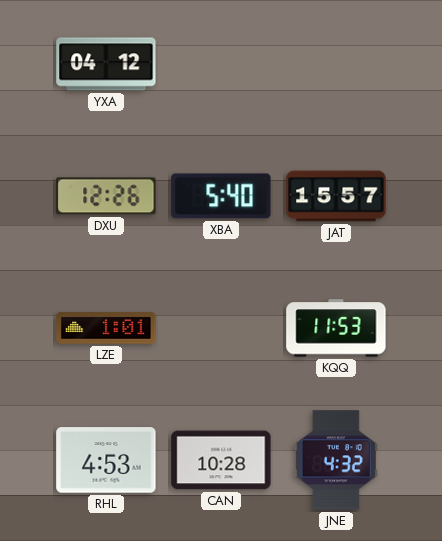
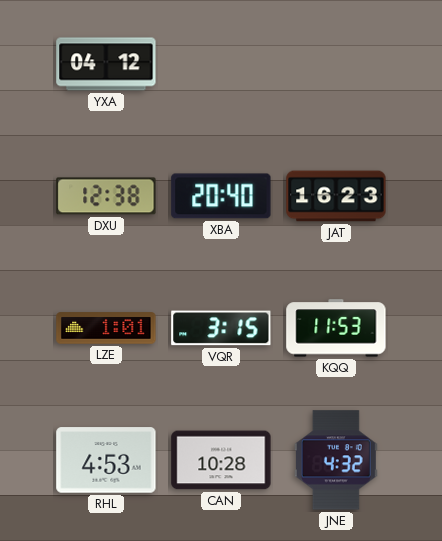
DXU: 12:26 -> 12:38 (106, 196)
XBA: 5:40 -> 20:40 (221, 196)
JAT: 15:57 -> 16:23 (336, 196)
VQR: none -> 3:15 (221, 328)
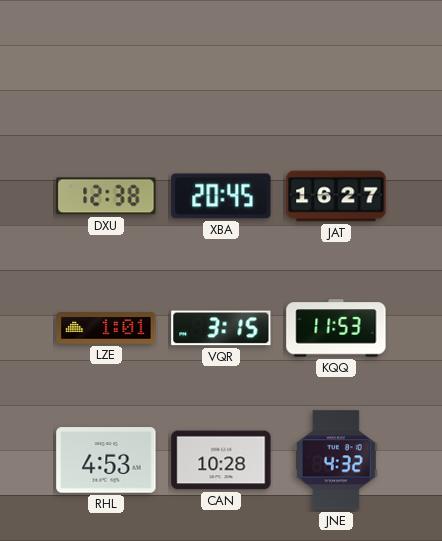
YXA: 04:12 -> none (106, 64)
XBA: 20:40 -> 20:45 (221, 196)
JAT: 16:23 -> 16:27 (336, 196)
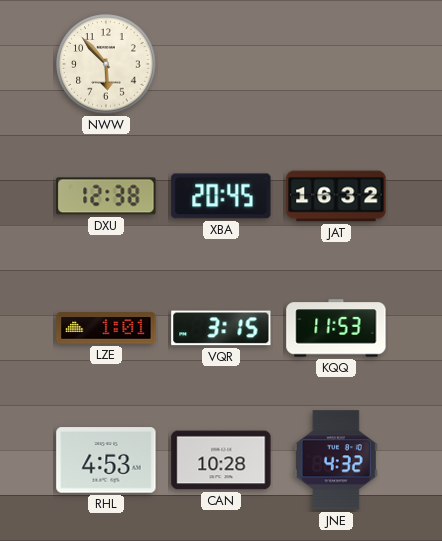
NWW: none -> 5:53 (106, 64)
JAT: 16:27 -> 16:32 (336, 196)
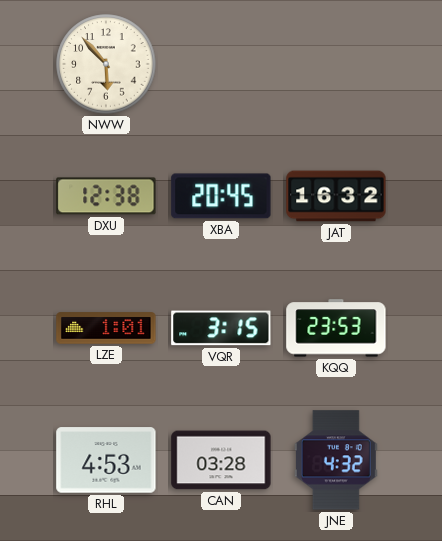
KQQ: 11:53 -> 23:53 (336, 328)
CAN: 10:28 -> 03:28 (221, 460)
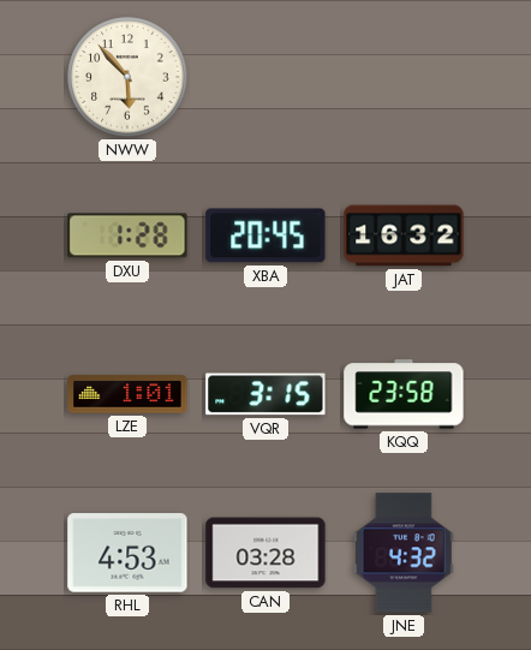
DXU: 12:38 -> 1:28 (127, 235)
KQQ: 23:53 -> 23:58 (404, 394)
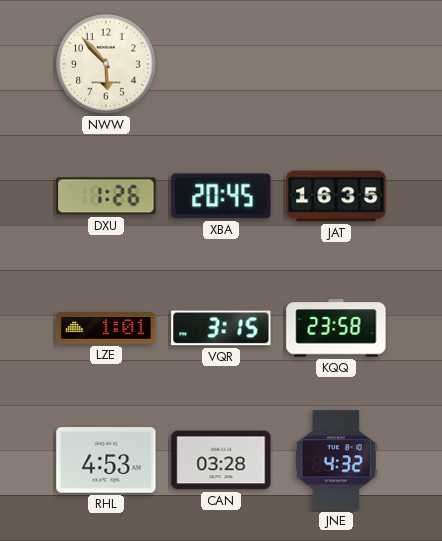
DXU: 1:28 -> 1:26 (106, 196)
JAT: 16:32 -> 16:35 (336, 196)
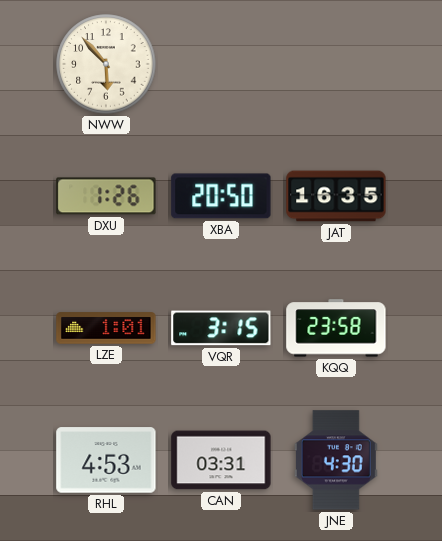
XBA: 20:45 -> 20:50 (221, 196)
CAN: 03:28 -> 03:31 (221, 460)
JNE: 4:32 -> 4:30 (336, 460)
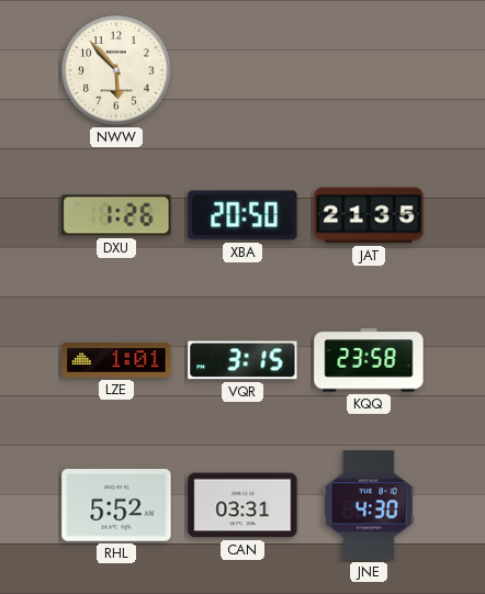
JAT: 16:35 -> 21:35 (369, 215)
RHL: 4:53 -> 5:52 (116, 505)
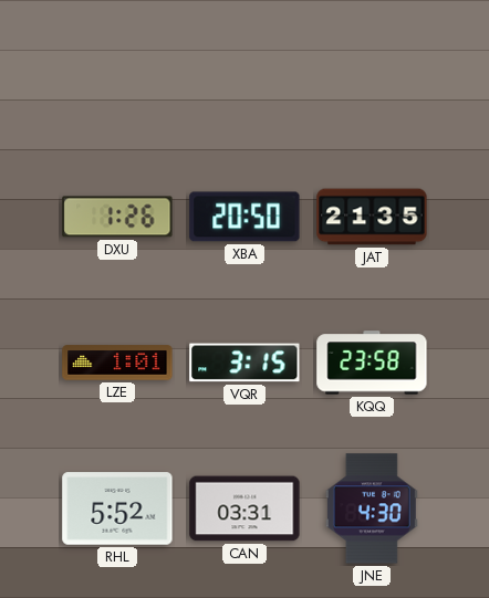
NWW: 5:53 -> none (116, 70)
